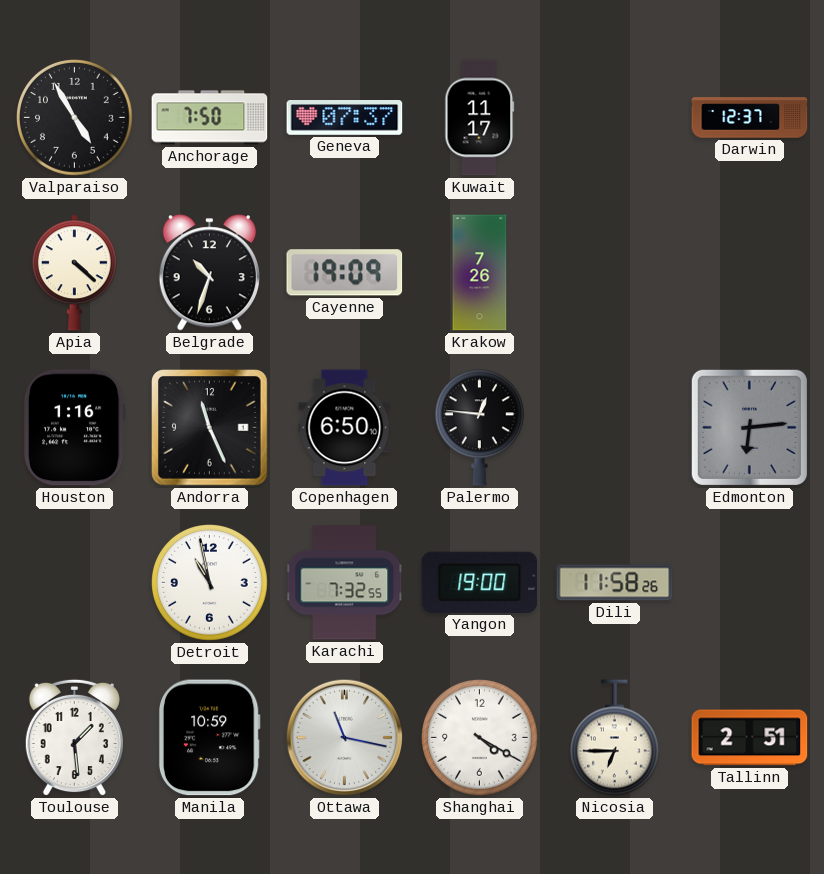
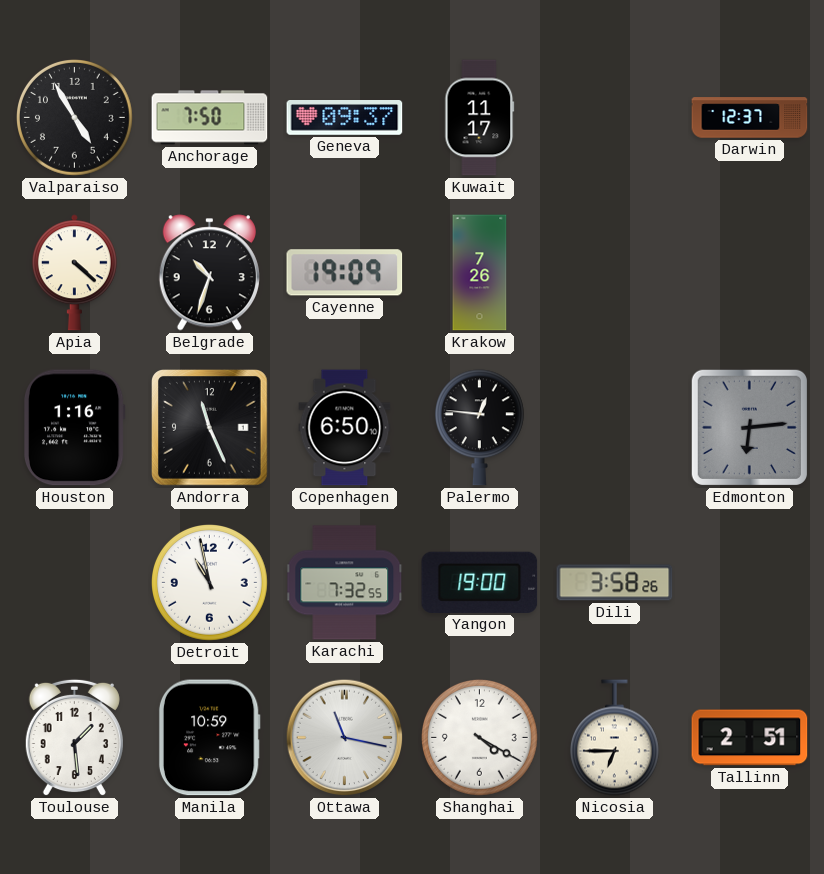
Geneva: 07:37 -> 09:37 (345, 118)
Dili: 11:58 -> 3:58 (615, 583)
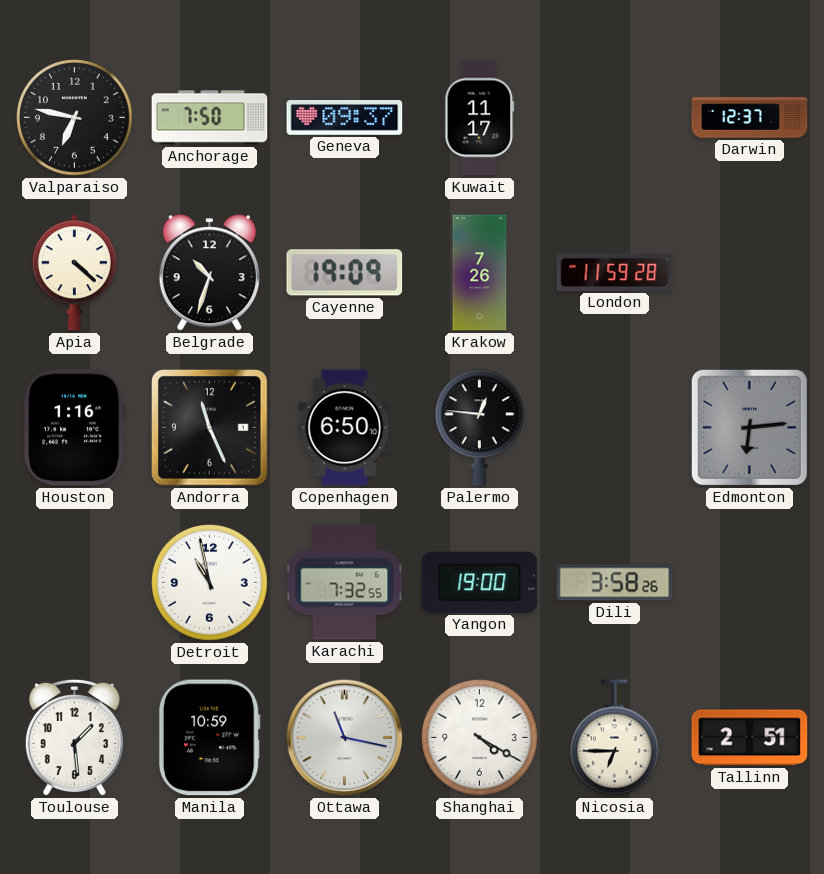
Valparaiso: 4:55 -> 6:47 (75, 118)
London: none -> 11:59 (615, 272)
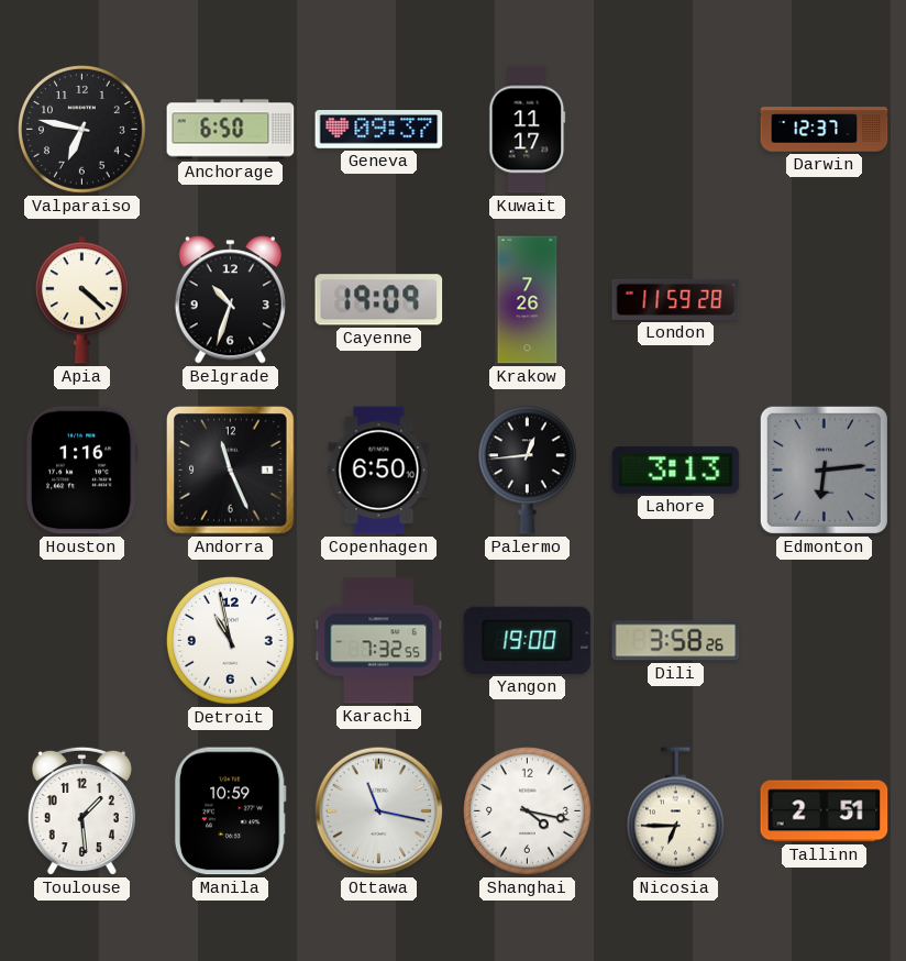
Anchorage: 7:50 -> 6:50 (231, 130)
Palermo: 12:46 -> 12:44 (527, 471)
Lahore: none -> 3:13 (676, 470)
Shanghai: 4:20 -> 4:17 (528, 811)
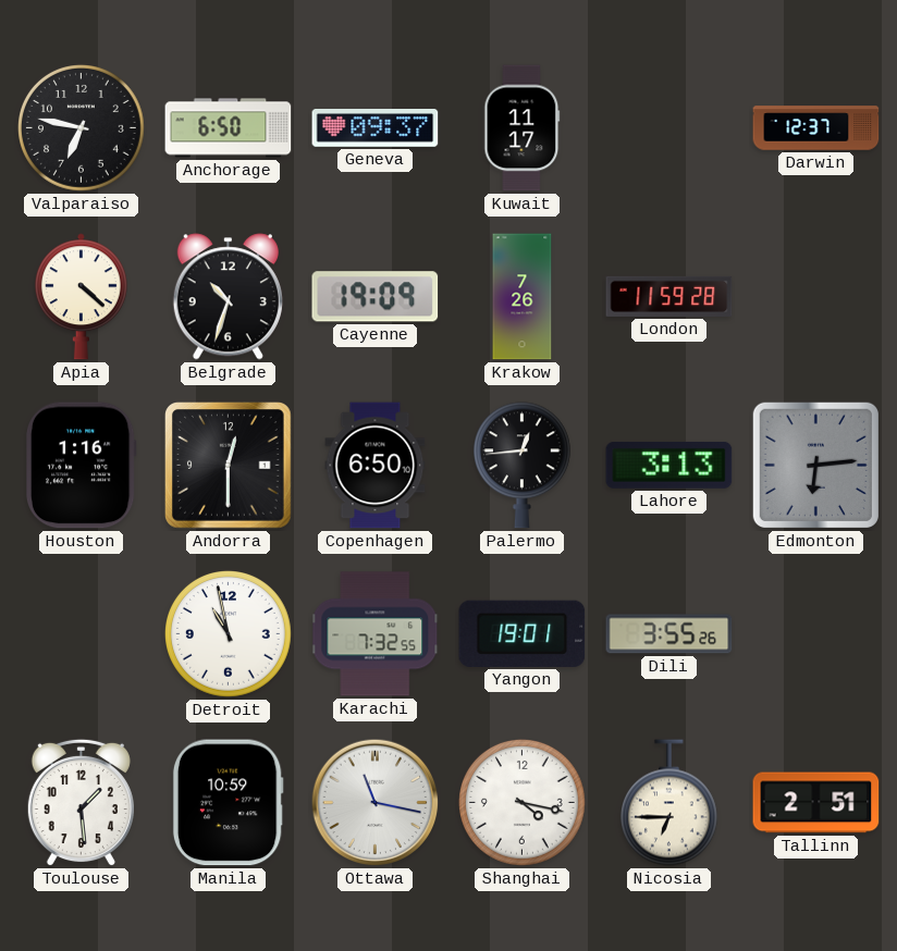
Andorra: 11:26 -> 12:30 (229, 466)
Yangon: 19:00 -> 19:01 (523, 633)
Dili: 3:58 -> 3:55 (669, 634)
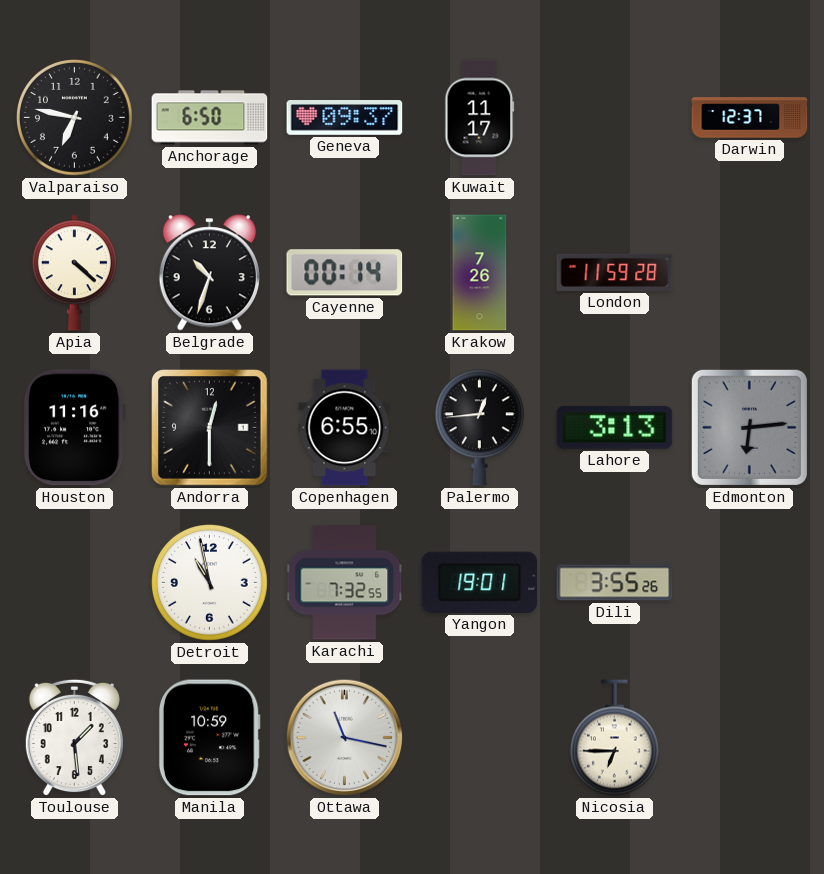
Cayenne: 19:09 -> 00:14 (345, 273)
Houston: 1:16 -> 11:16 (74, 428)
Copenhagen: 6:50 -> 6:55 (345, 428)
Shanghai: 4:17 -> none (523, 803)
Tallinn: 2:51 -> none (816, 803)
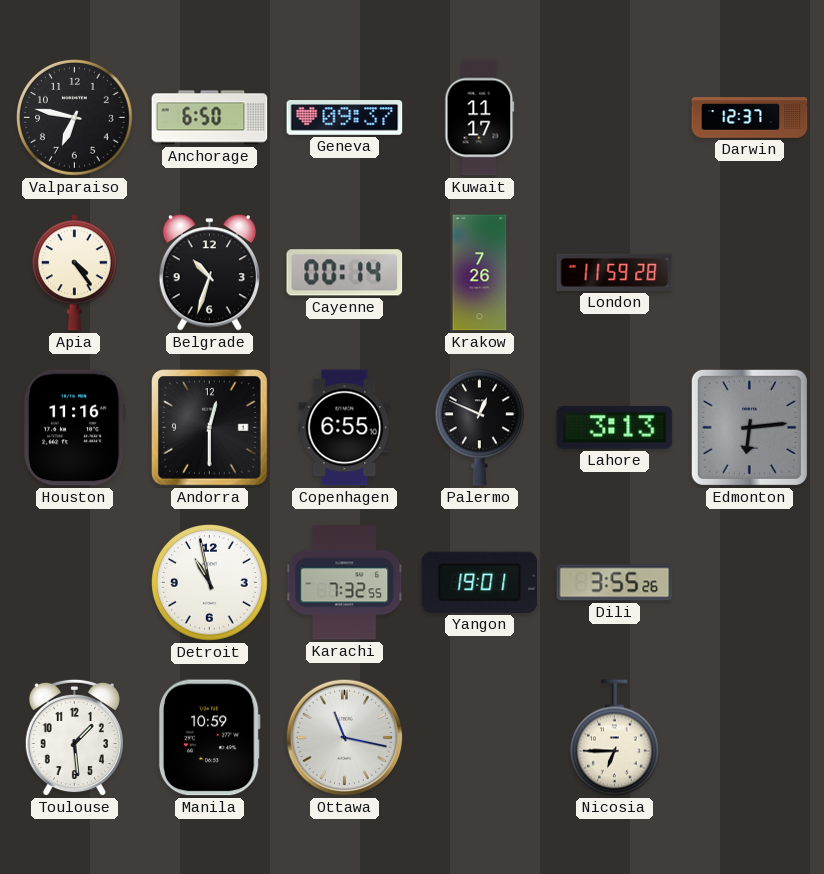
Apia: 4:22 -> 4:24 (74, 273)
Palermo: 12:44 -> 12:49 (479, 428)
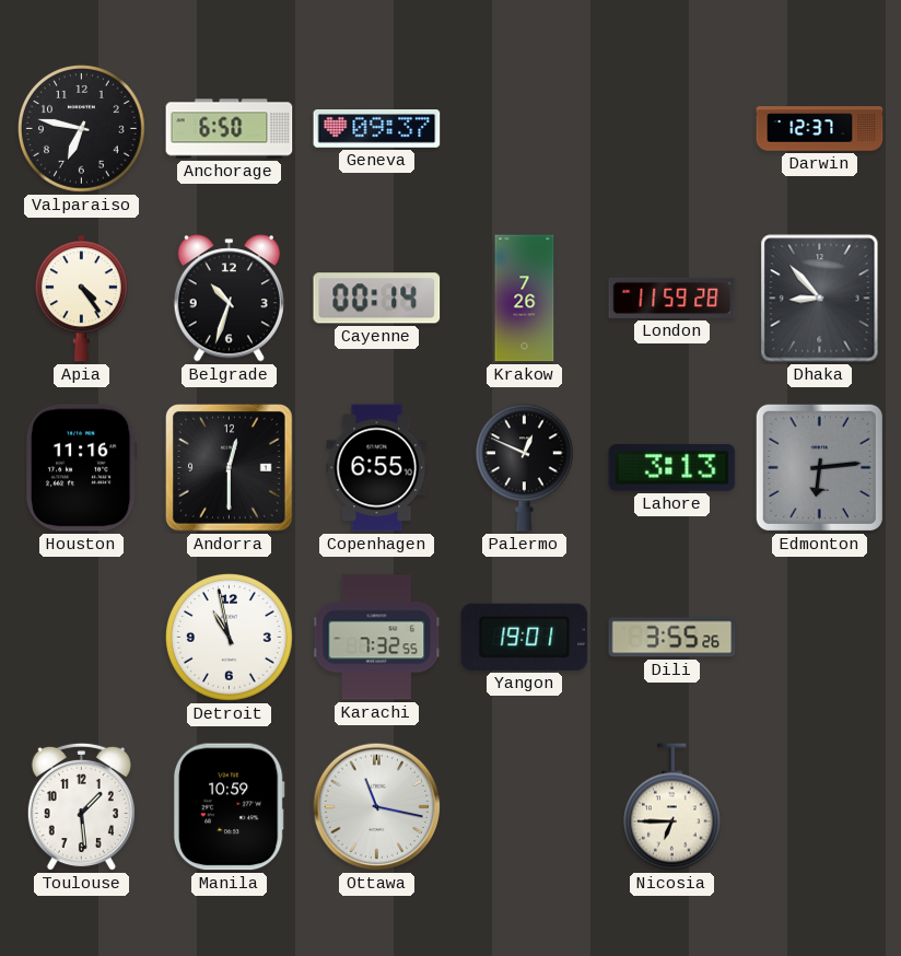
Kuwait: 11:17 -> none (480, 118)
Dhaka: none -> 8:53 (820, 299)
